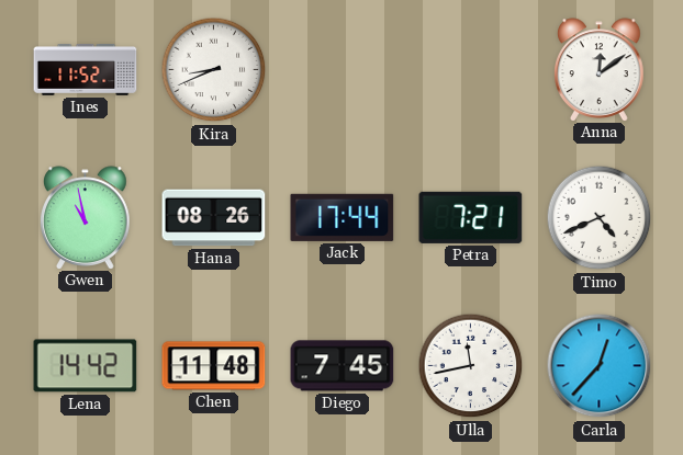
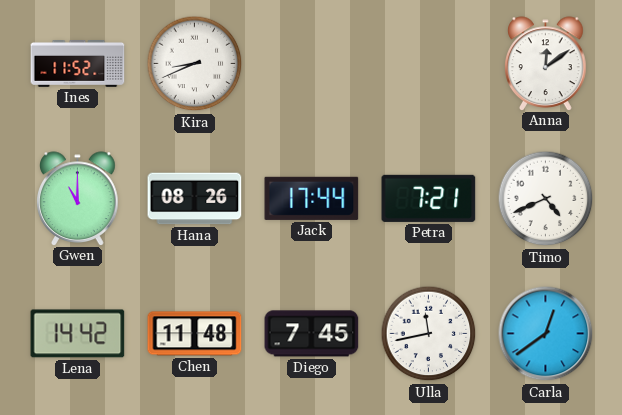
Gwen: 10:58 -> 11:00 (78, 198)
Carla: 12:37 -> 12:39 (546, 334)
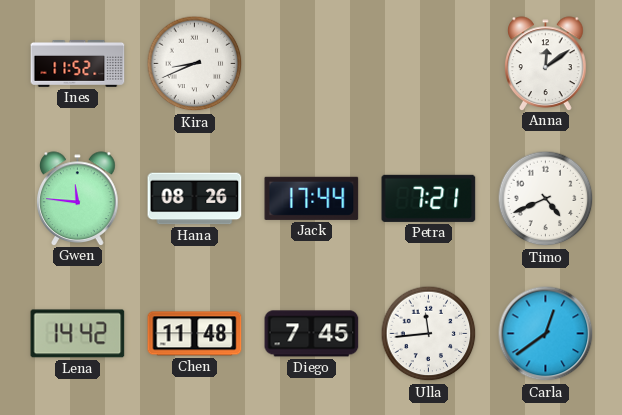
Gwen: 11:00 -> 11:46 (78, 198)
Ulla: 11:43 -> 11:44 (429, 334)
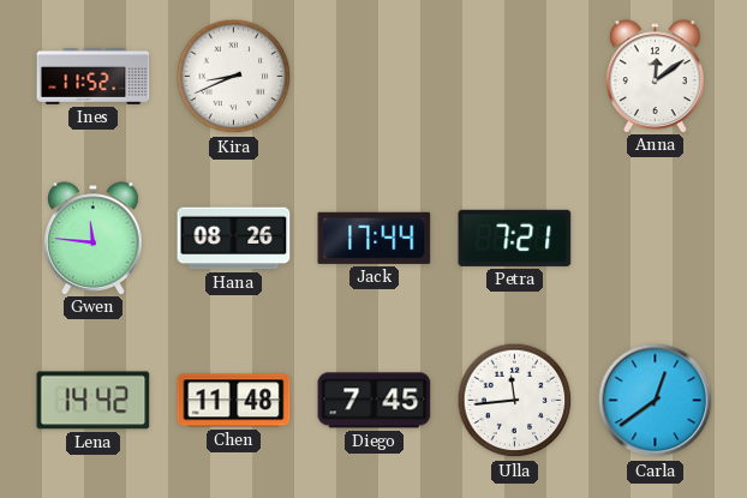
Timo: 4:41 -> none (546, 199)
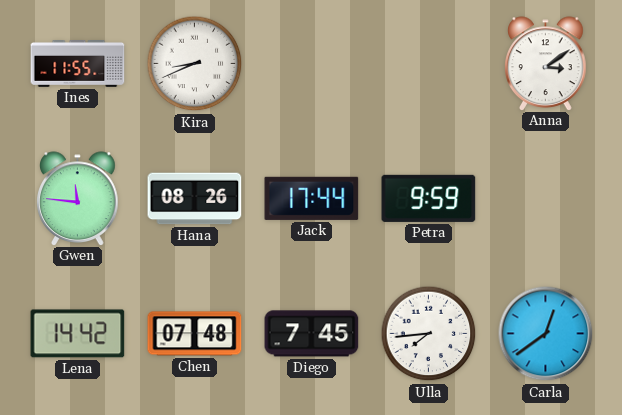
Ines: 11:52 -> 11:55 (78, 64)
Anna: 12:09 -> 3:09 (546, 63)
Petra: 7:21 -> 9:59 (429, 198)
Chen: 11:48 -> 07:48 (195, 334)
Ulla: 11:44 -> 7:44 (429, 334)
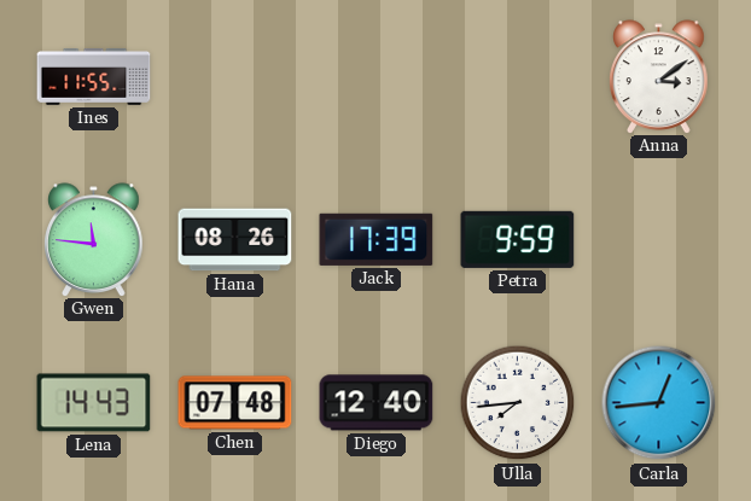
Kira: 8:41 -> none (195, 64)
Jack: 17:44 -> 17:39 (377, 239)
Lena: 14:42 -> 14:43 (94, 403)
Diego: 7:45 -> 12:40 (377, 403)
Carla: 12:39 -> 12:44 (659, 403)
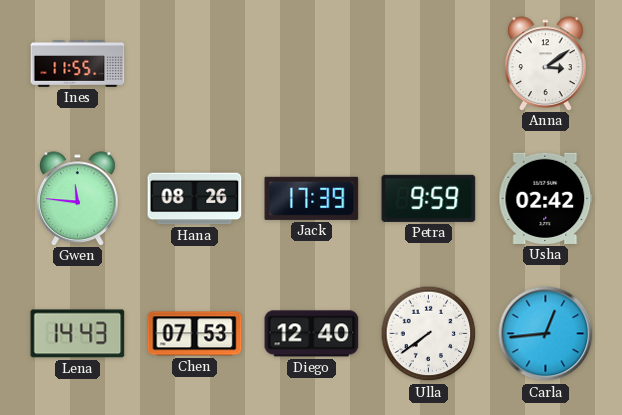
Usha: none -> 02:42 (546, 198)
Chen: 07:48 -> 07:53 (195, 334)
Ulla: 7:44 -> 7:39 (429, 334)
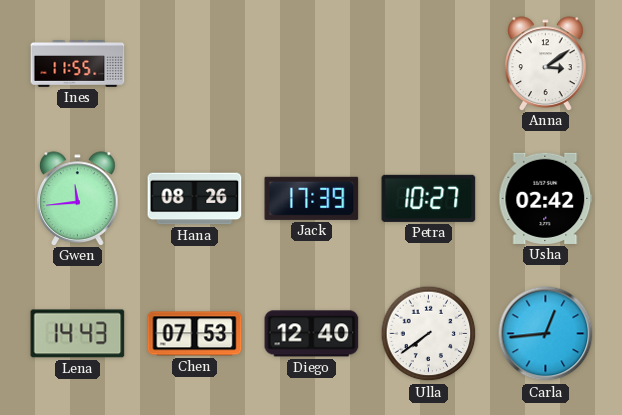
Gwen: 11:46 -> 11:44 (78, 198)
Petra: 9:59 -> 10:27 (429, 198)
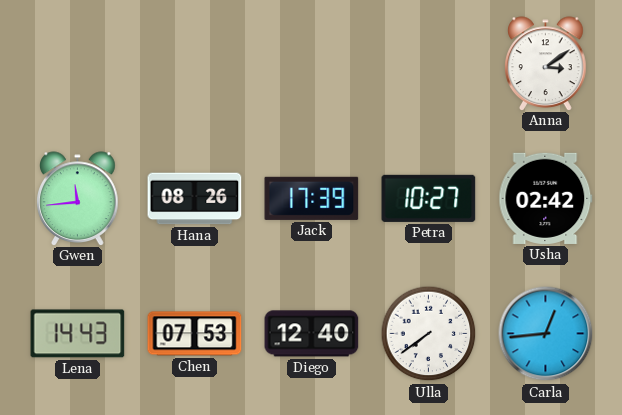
Ines: 11:55 -> none (78, 64)
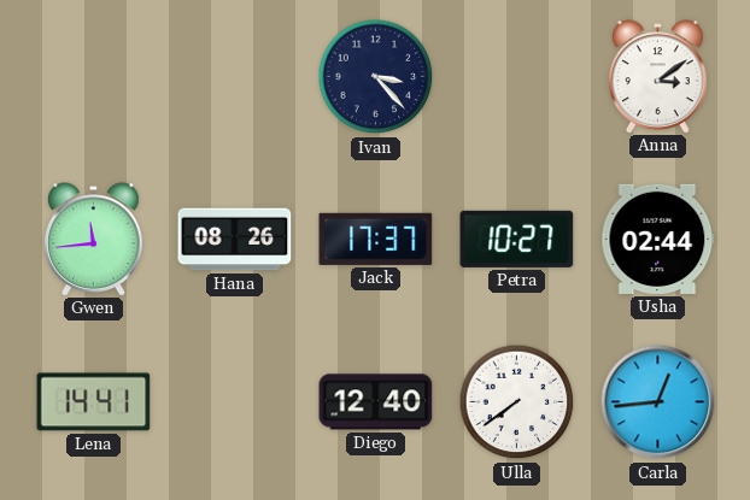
Ivan: none -> 3:23 (376, 77)
Jack: 17:39 -> 17:37 (376, 239)
Usha: 02:42 -> 02:44 (658, 239)
Lena: 14:43 -> 14:41 (94, 402)
Chen: 07:53 -> none (195, 334)
